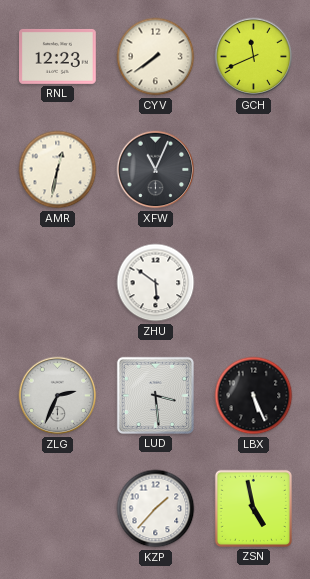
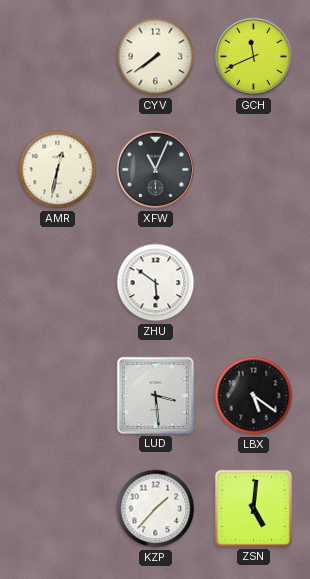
RNL: 12:23 -> none (58, 56)
ZLG: 2:34 -> none (58, 396)
LBX: 5:26 -> 5:21 (254, 396)
ZSN: 4:58 -> 5:01 (253, 508)
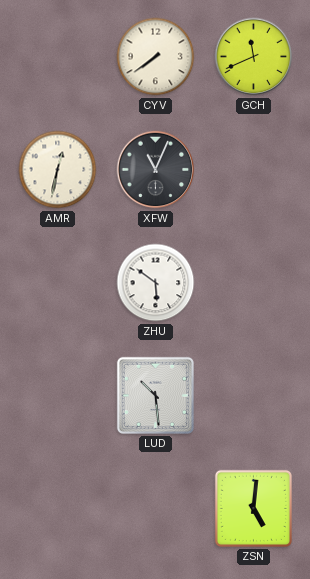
LUD: 3:29 -> 10:29 (155, 395)
LBX: 5:21 -> none (254, 396)
KZP: 1:37 -> none (156, 509)
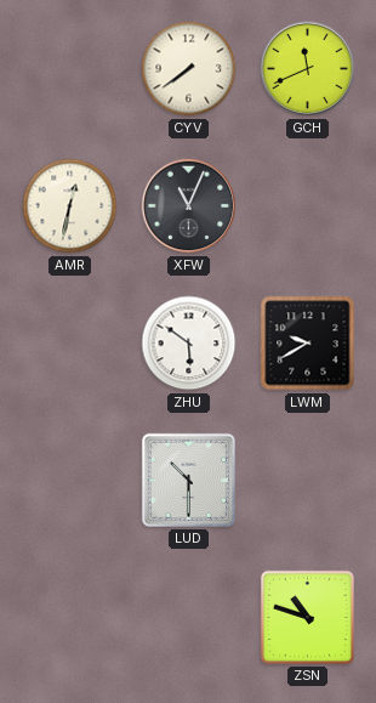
LWM: none -> 9:40 (308, 344)
LUD: 10:29 -> 10:30 (188, 480)
ZSN: 5:01 -> 10:48 (307, 617)
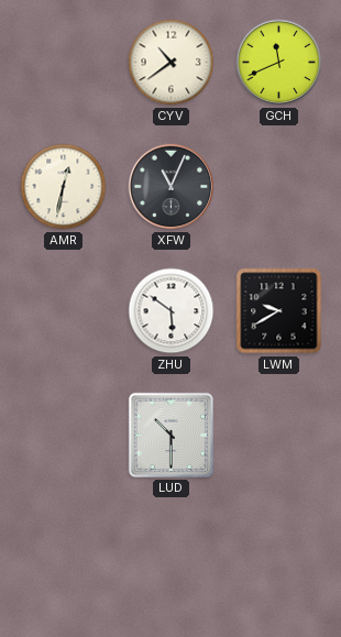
CYV: 7:39 -> 10:39 (172, 63)
ZSN: 10:48 -> none (307, 617)
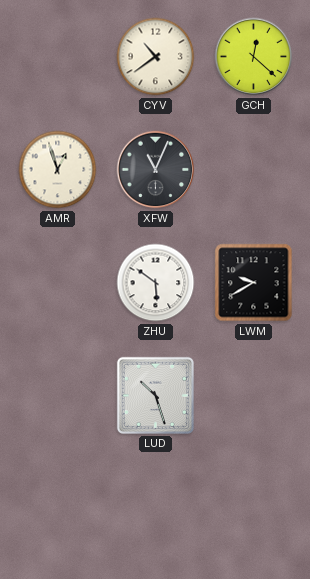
GCH: 11:41 -> 12:22 (254, 57)
AMR: 12:32 -> 12:57 (58, 170)
LUD: 10:30 -> 10:27 (155, 395)
